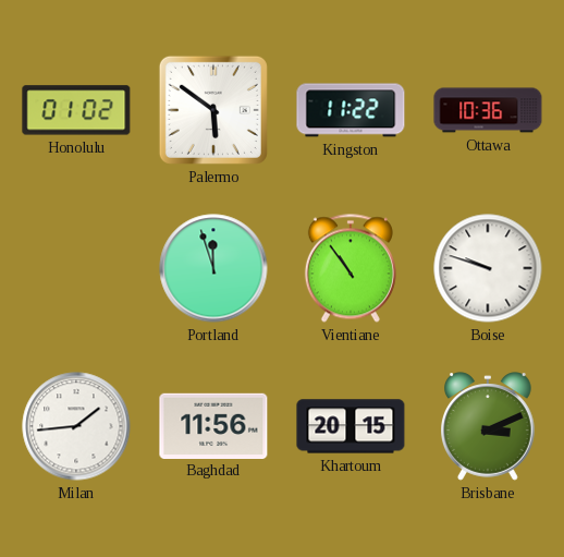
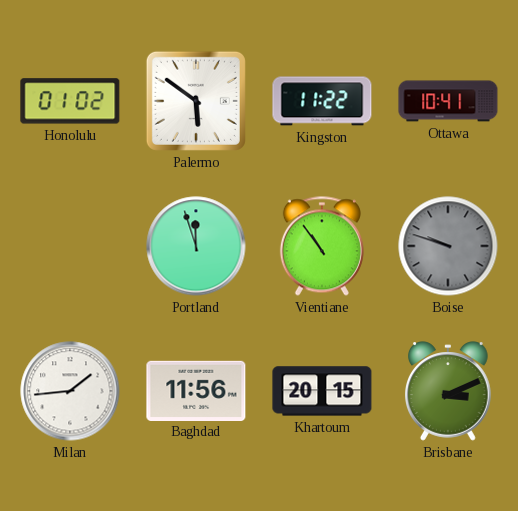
Ottawa: 10:36 -> 10:41 (448, 101)
Boise dial: white -> grey (448, 246)
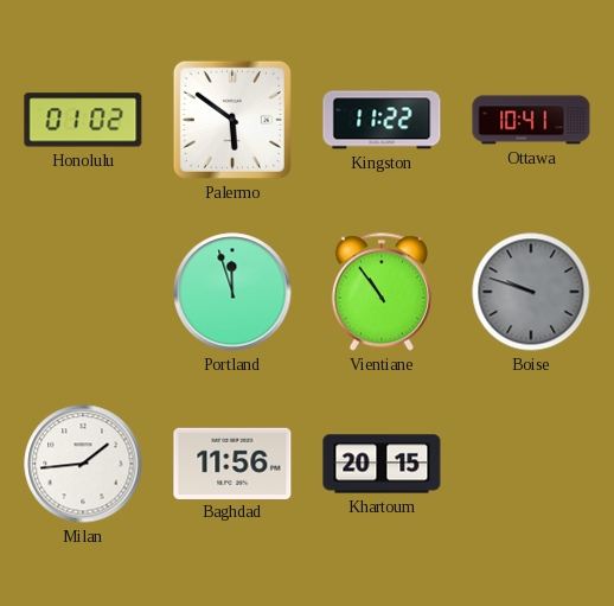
Brisbane: 3:11 -> none (449, 391)
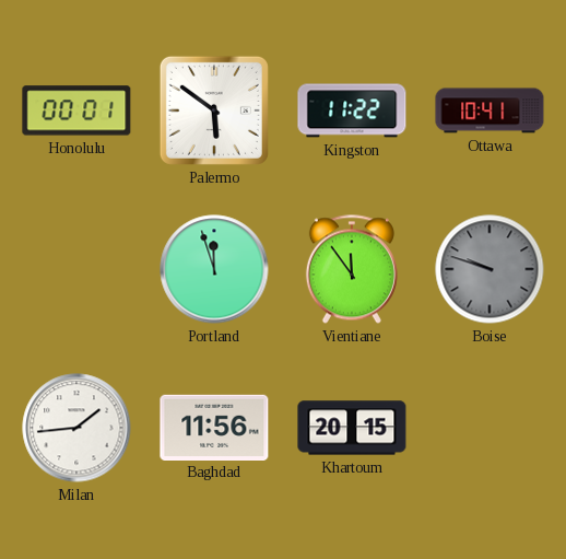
Honolulu: 01:02 -> 00:01 (76, 110)
Vientiane: 10:54 -> 11:54 (352, 269)
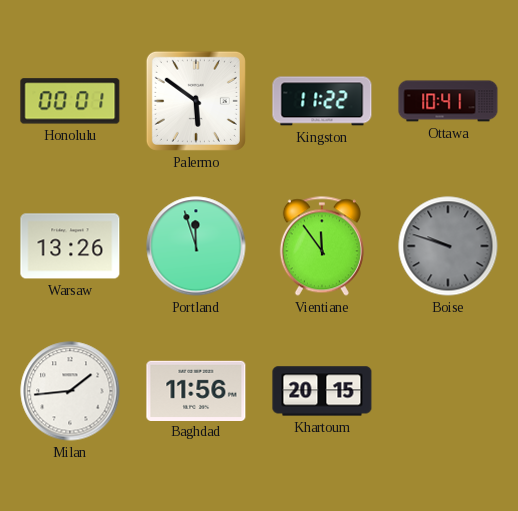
Warsaw: none -> 13:26 (70, 246)
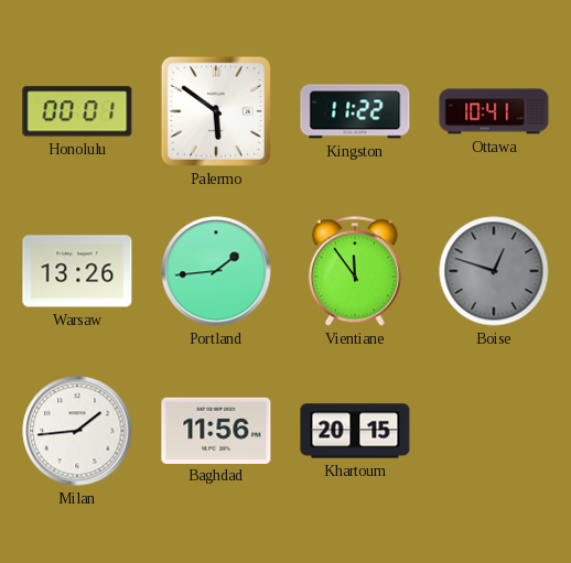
Portland: 11:57 -> 1:44 (216, 271)
Boise: 9:48 -> 12:48 (494, 271)
